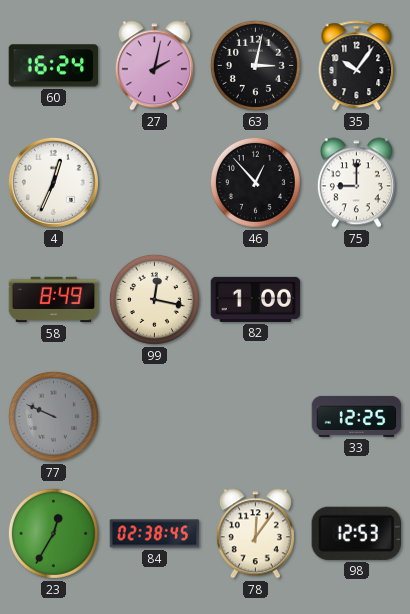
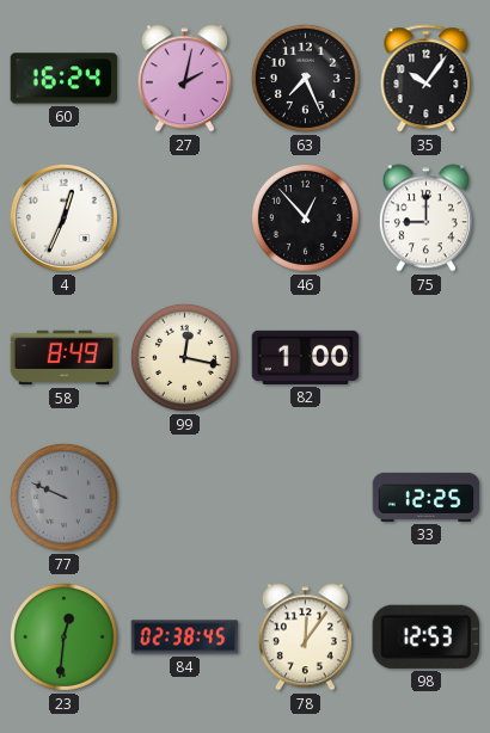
63: 3:02 -> 7:26 (305, 78)
23: 12:35 -> 12:31 (63, 636)
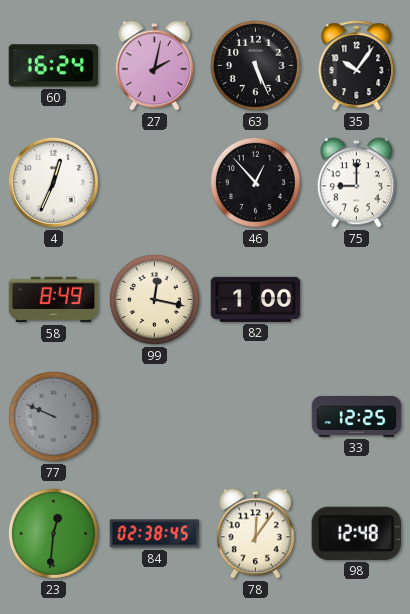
63: 7:26 -> 5:26 (255, 65)
98: 12:53 -> 12:48 (356, 533)
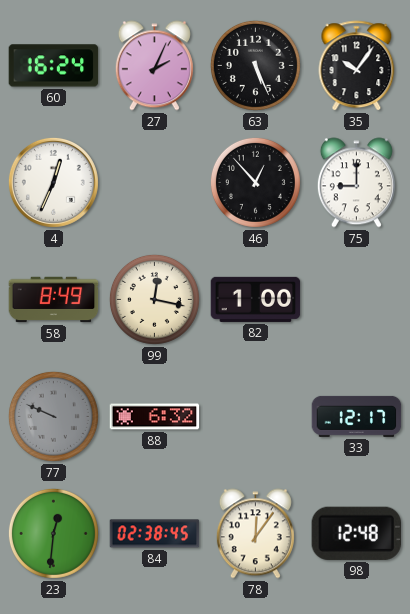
27: 2:02 -> 2:04 (154, 66)
88: none -> 6:32 (155, 417)
33: 12:25 -> 12:17 (357, 416)
